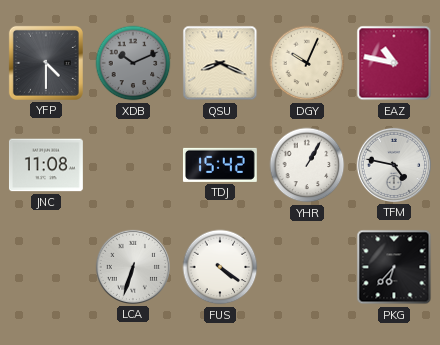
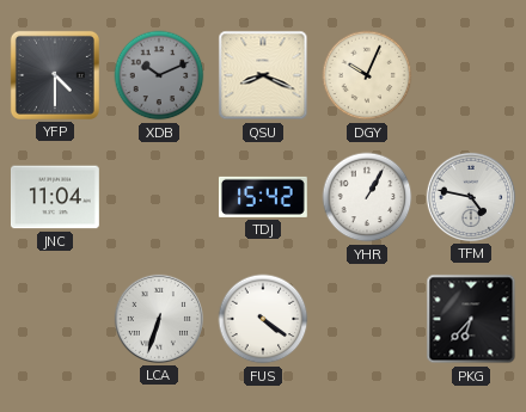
EAZ: 10:47 -> none (394, 63)
JNC: 11:08 -> 11:04 (55, 197)
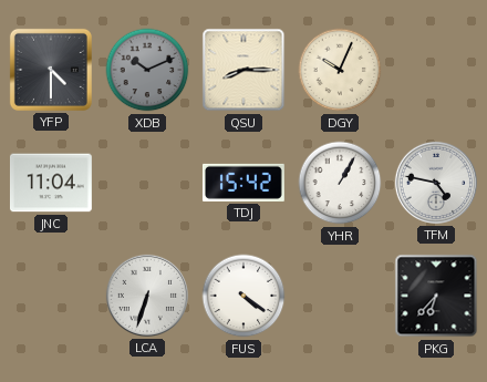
QSU: 8:19 -> 8:15 (244, 70)
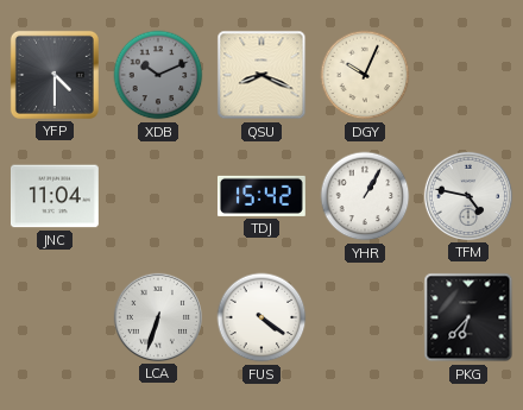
QSU: 8:15 -> 8:19 (261, 75)
